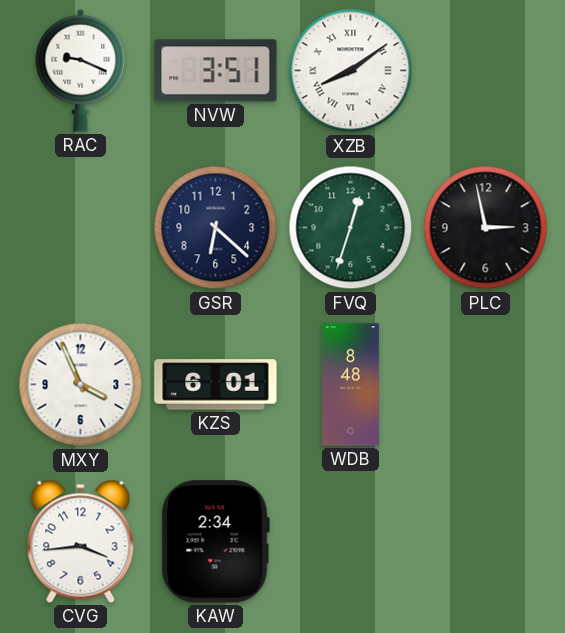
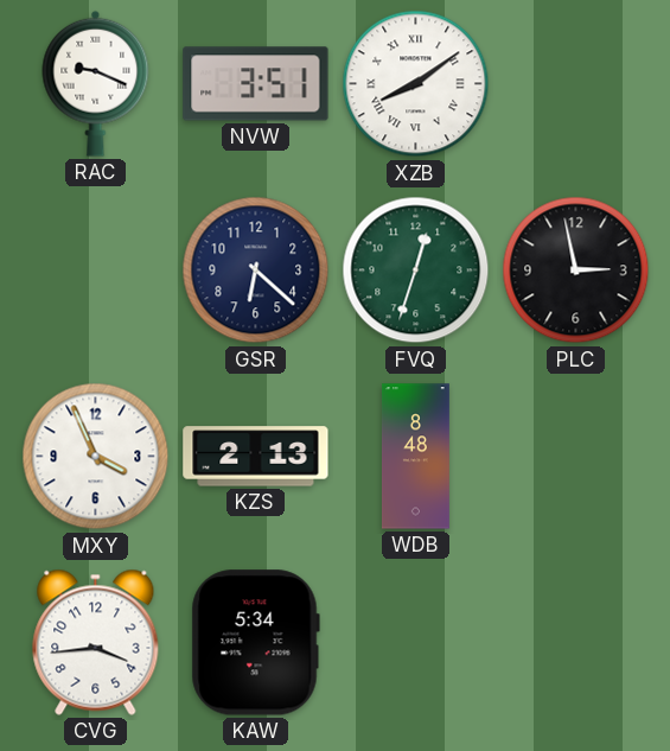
KZS: 6:01 -> 2:13 (256, 457)
KAW: 2:34 -> 5:34 (255, 643)
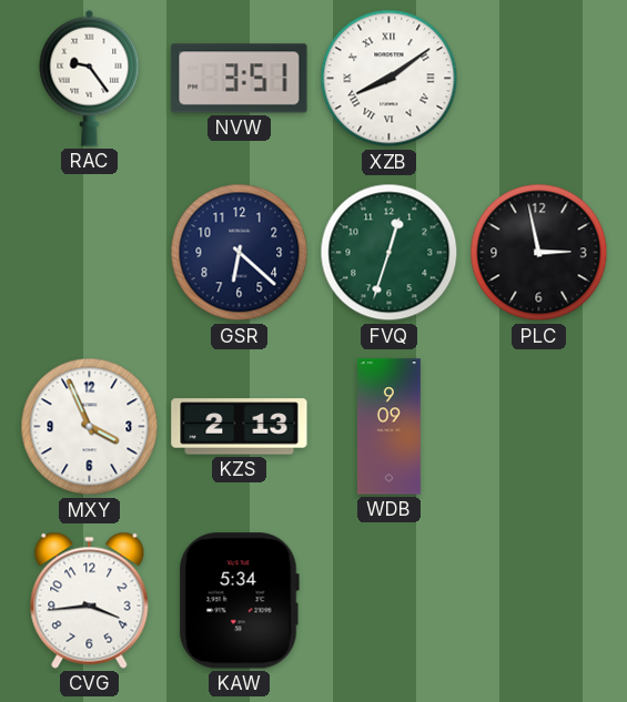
RAC: 9:19 -> 9:24 (90, 78)
WDB: 8:48 -> 9:09 (388, 427)
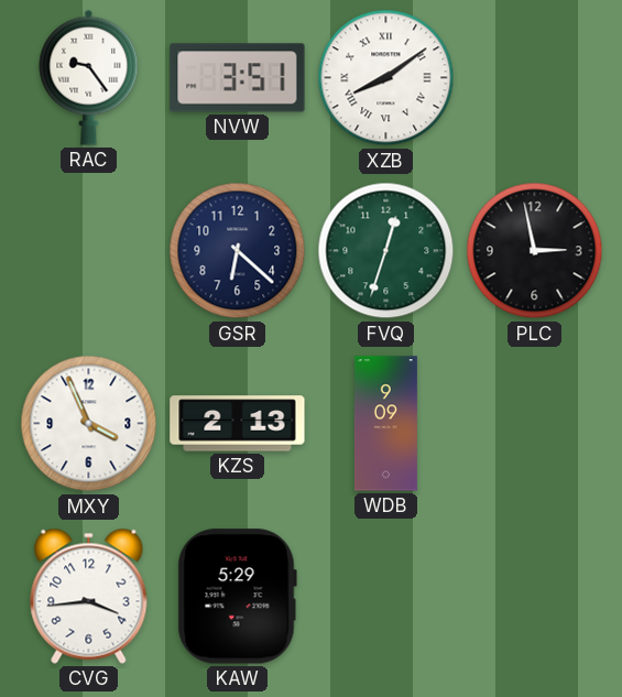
KAW: 5:34 -> 5:29 (237, 597)
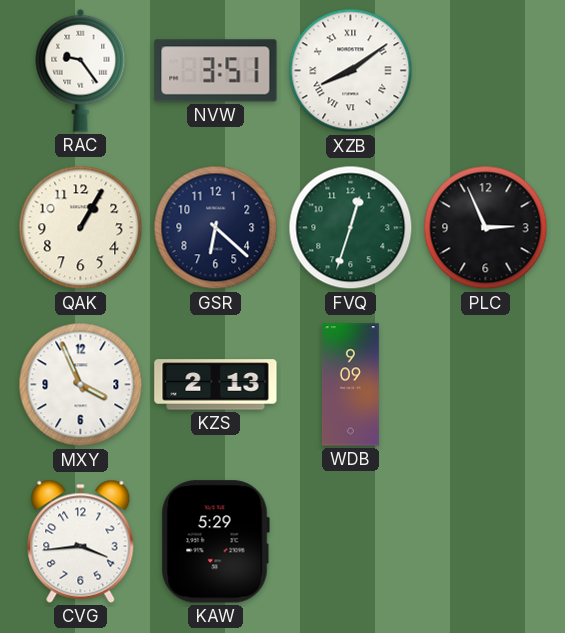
QAK: none -> 1:05 (81, 228)
PLC: 2:58 -> 2:56 (486, 228)
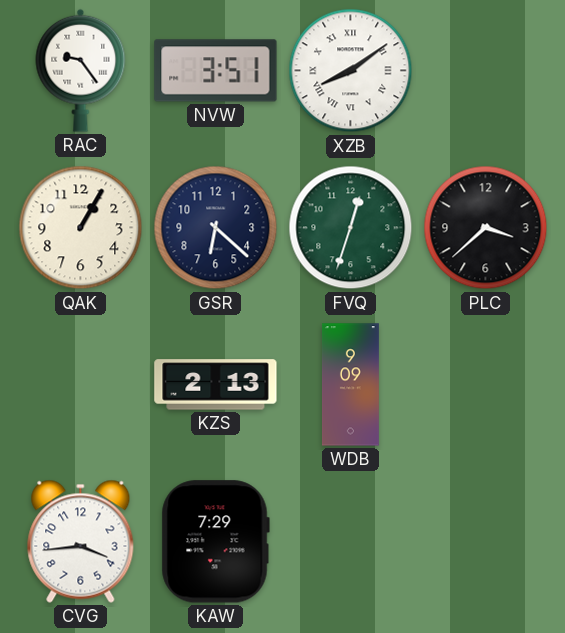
PLC: 2:56 -> 3:38 (486, 228)
MXY: 3:56 -> none (81, 385)
KAW: 5:29 -> 7:29 (215, 542)
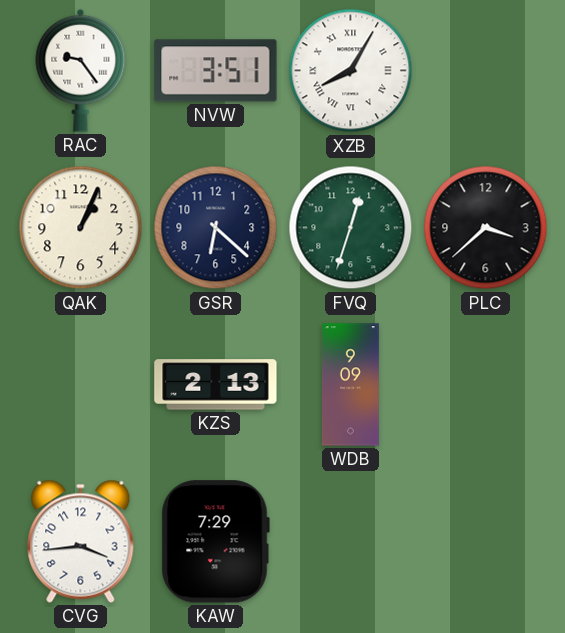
XZB: 8:09 -> 8:05 (351, 71)
QAK: 1:05 -> 1:04 (81, 228)
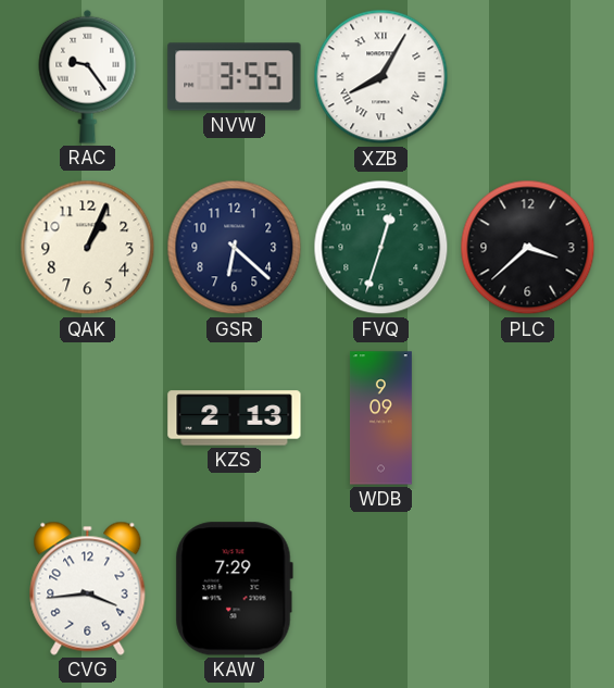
NVW: 3:51 -> 3:55 (235, 77)
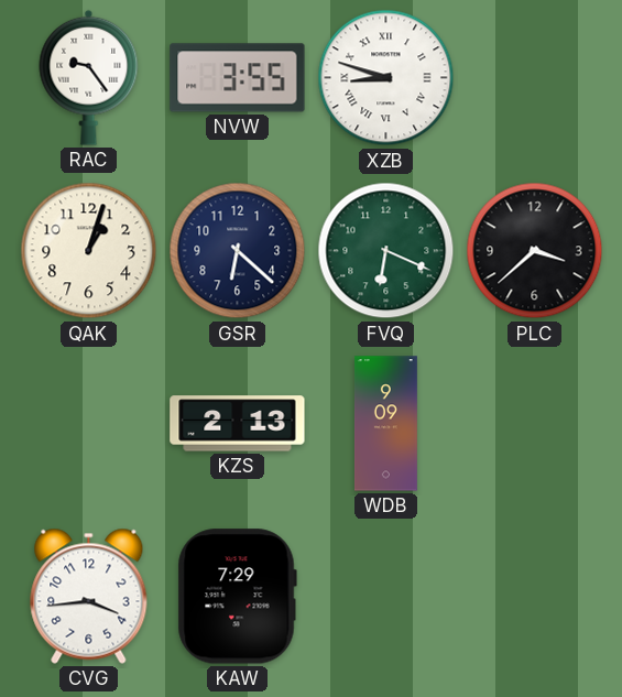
XZB: 8:05 -> 8:48 (386, 78)
QAK: 1:04 -> 1:03 (89, 251)
FVQ: 12:33 -> 6:19 (386, 251)
